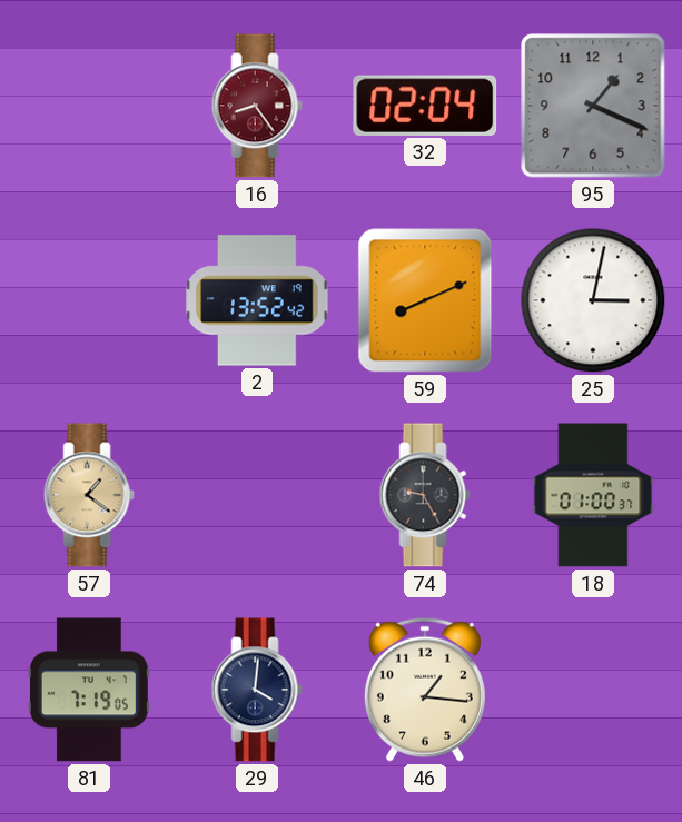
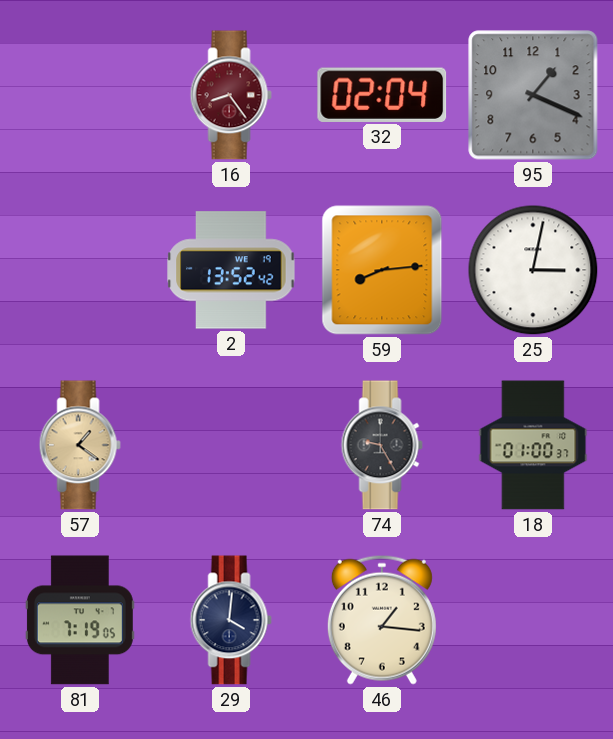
59: 8:11 -> 8:14 (382, 270)
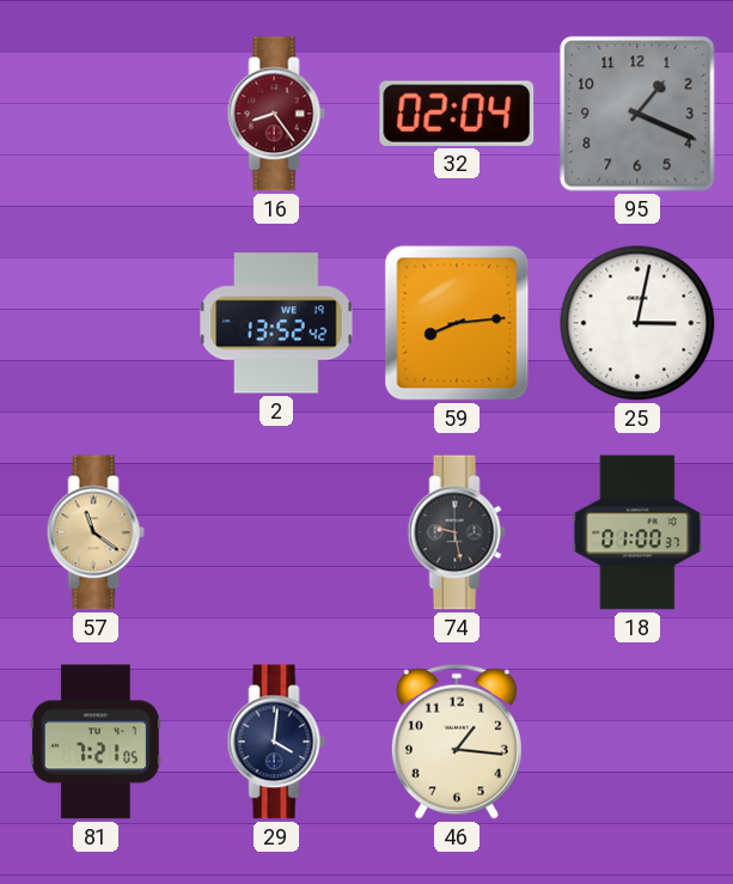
57: 1:21 -> 11:21 (96, 532)
74: 9:25 -> 9:28 (457, 532)
81: 7:19 -> 7:21 (96, 742)
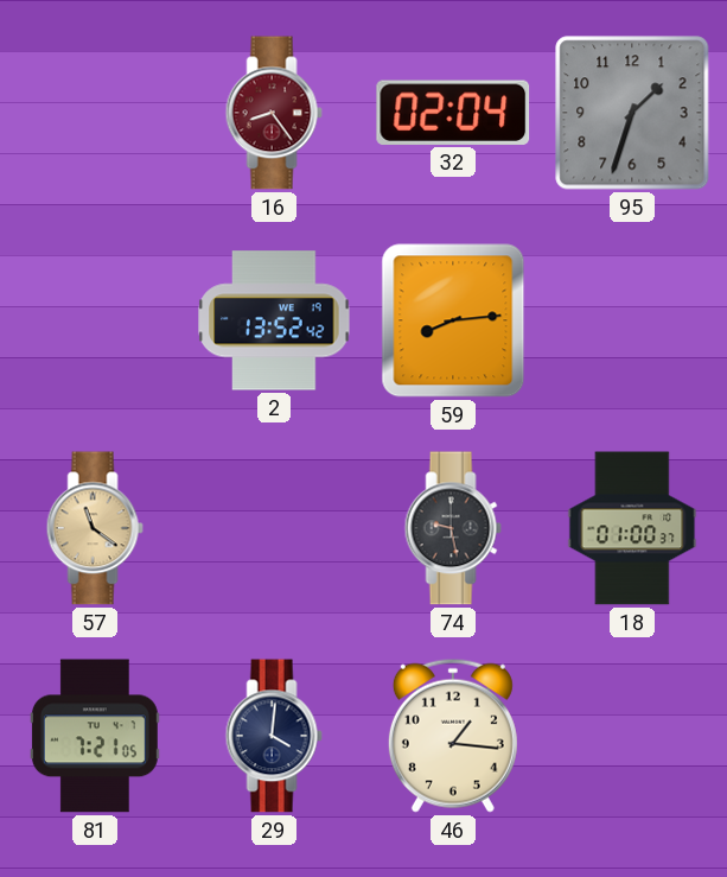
95: 1:19 -> 1:33 (632, 113)
25: 3:02 -> none (637, 323)
